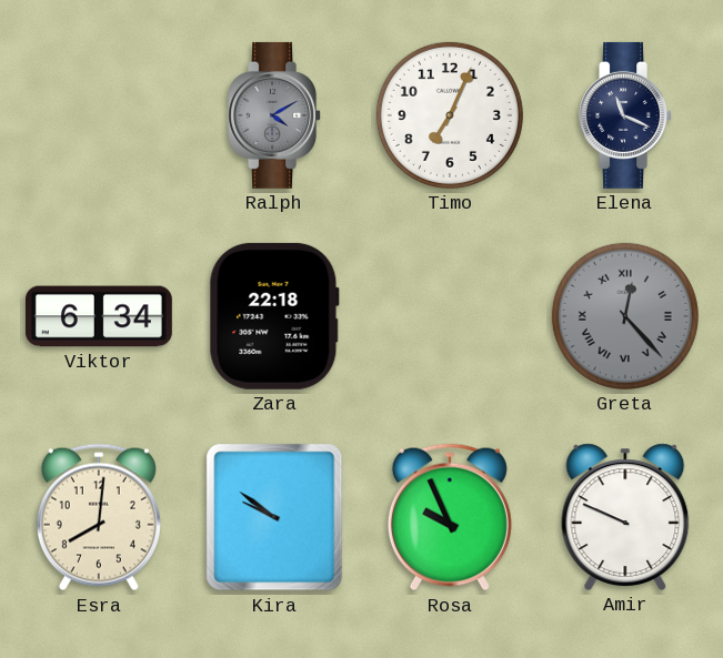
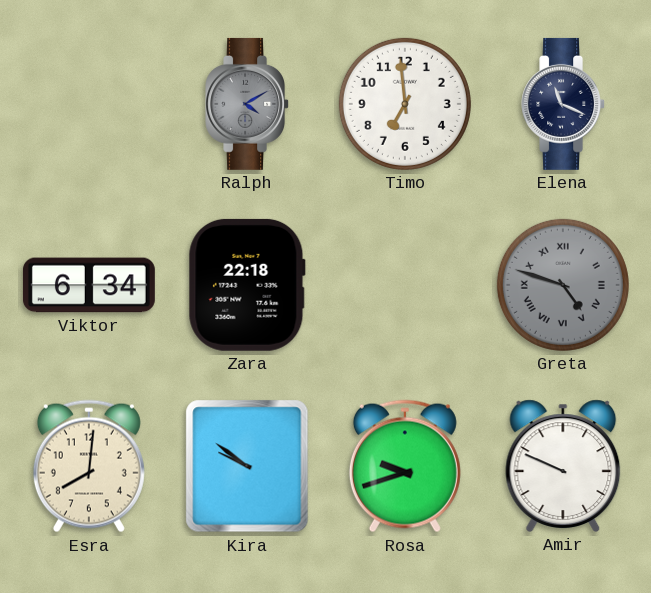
Timo: 7:04 -> 6:59 (405, 104)
Greta: 12:23 -> 4:48 (563, 285)
Rosa: 9:56 -> 9:42 (405, 466)
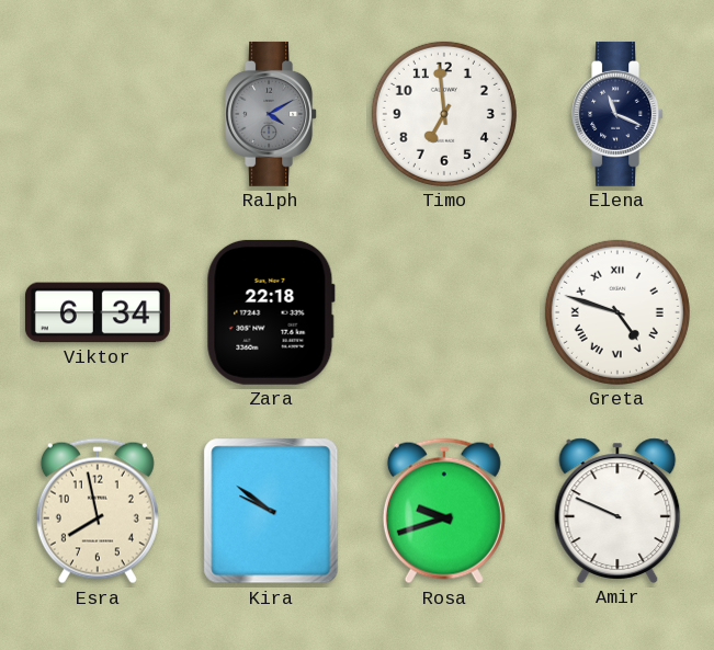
Greta dial: grey -> white (617, 312)
Esra: 8:01 -> 7:58 (98, 511)
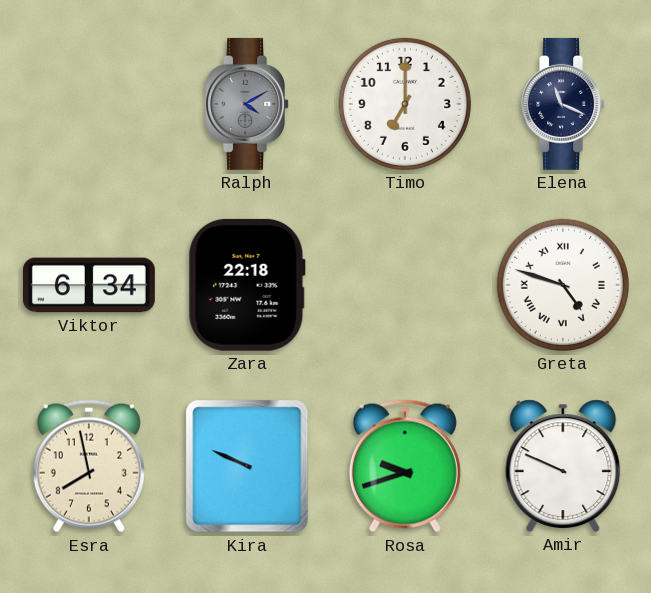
Timo: 6:59 -> 7:00 (405, 104)
Kira: 9:51 -> 9:49 (247, 466)
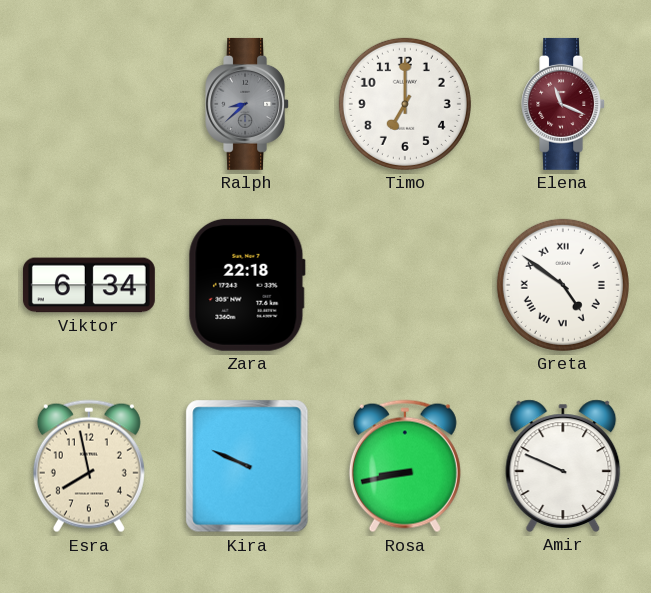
Ralph: 4:10 -> 8:38 (247, 104)
Elena dial: navy -> burgundy (563, 104)
Greta: 4:48 -> 4:51 (563, 285)
Rosa: 9:42 -> 8:43 (405, 466)
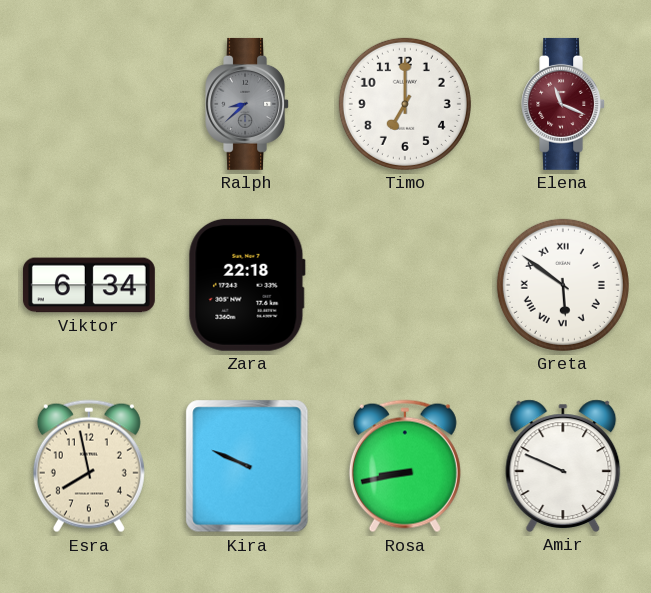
Greta: 4:51 -> 5:51 (563, 285)
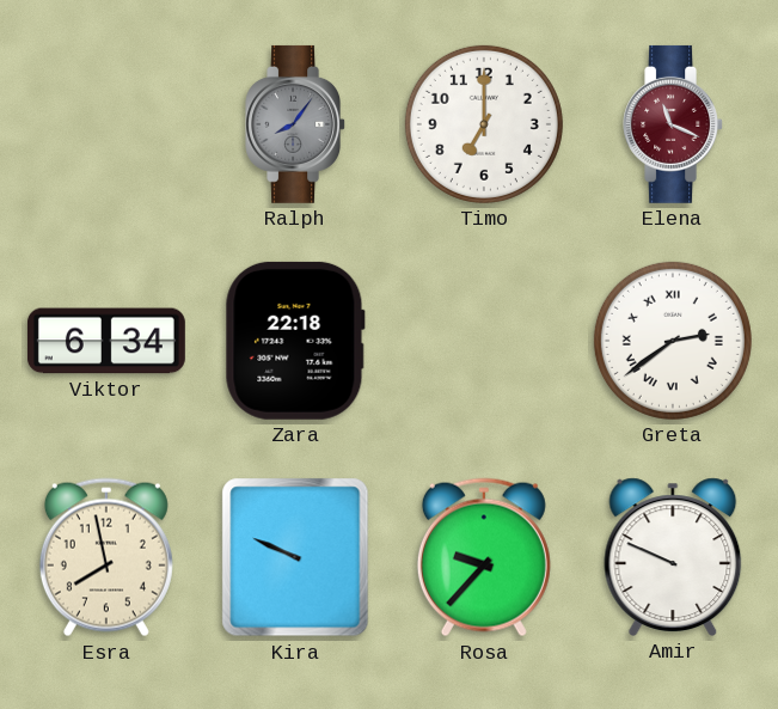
Ralph: 8:38 -> 8:06 (295, 124)
Greta: 5:51 -> 2:39 (673, 341)
Rosa: 8:43 -> 9:37 (484, 557)
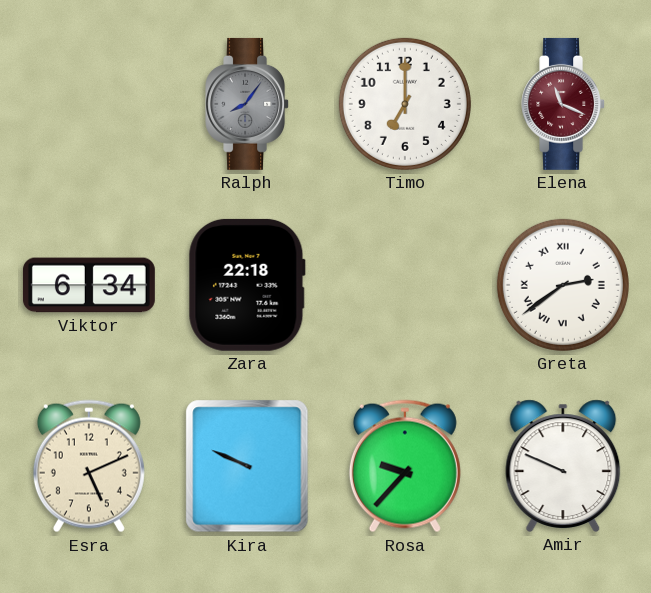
Esra: 7:58 -> 5:11 (89, 466)
